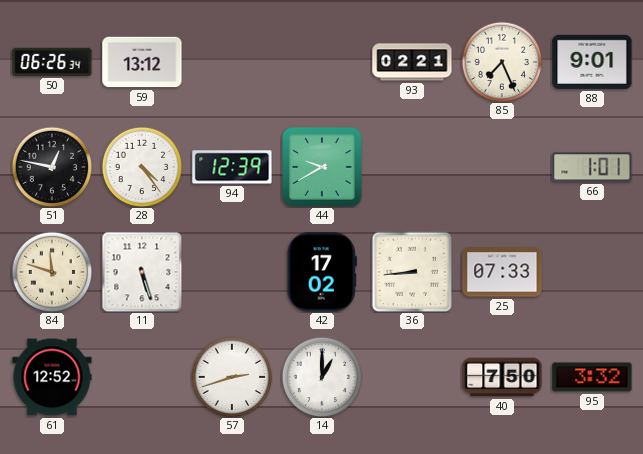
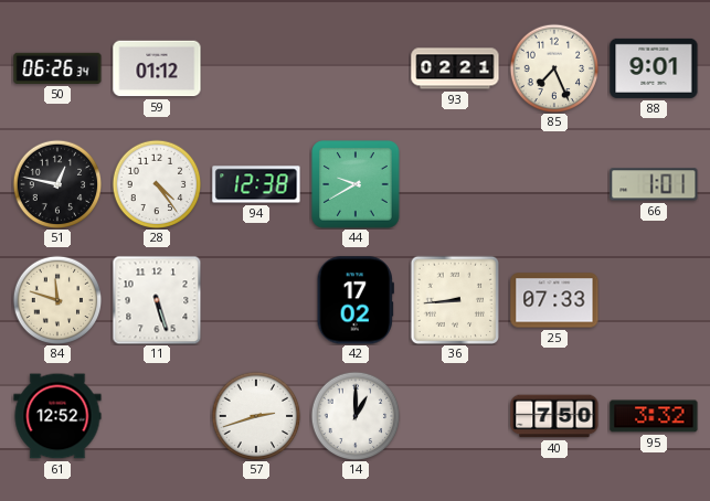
59: 13:12 -> 01:12 (157, 68)
94: 12:39 -> 12:38 (256, 184)
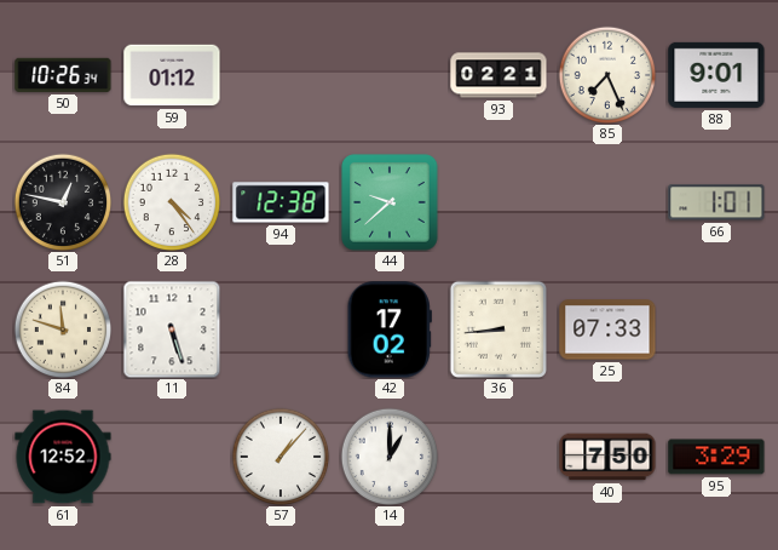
50: 06:26 -> 10:26 (63, 75)
44: 9:40 -> 9:38 (390, 202)
57: 2:42 -> 1:07 (281, 457)
95: 3:32 -> 3:29 (716, 457)
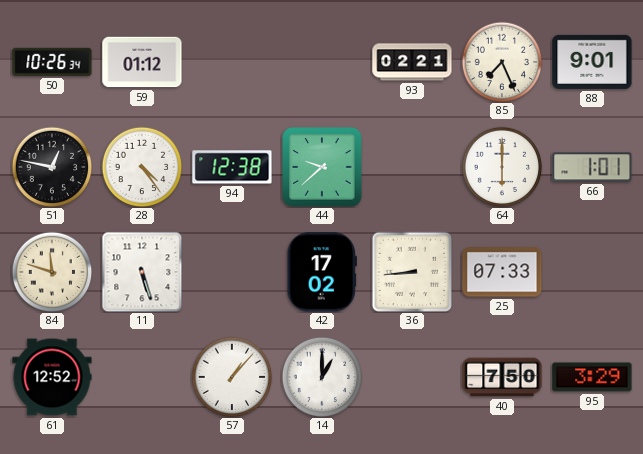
64: none -> 6:00 (502, 167)
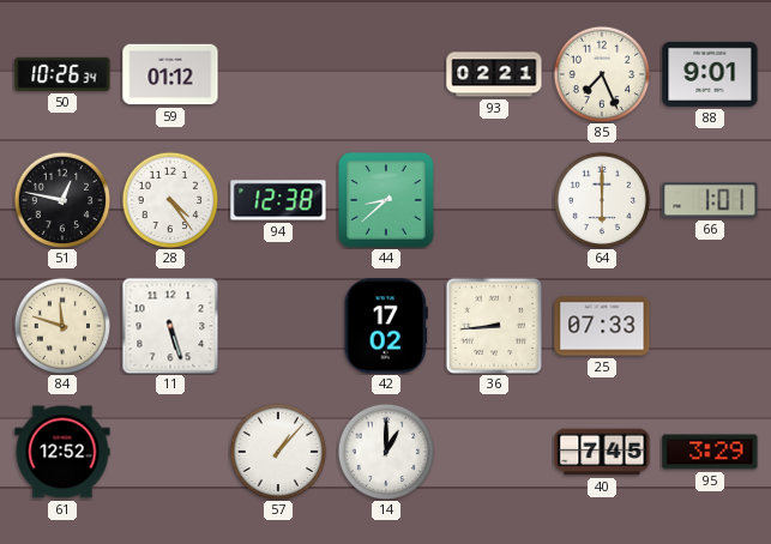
44: 9:38 -> 8:38 (386, 200)
40: 7:50 -> 7:45 (602, 452)
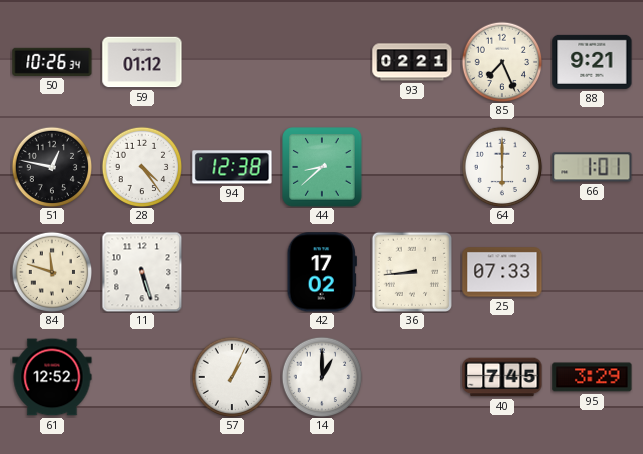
88: 9:01 -> 9:21 (592, 62)
57: 1:07 -> 1:04 (232, 377)
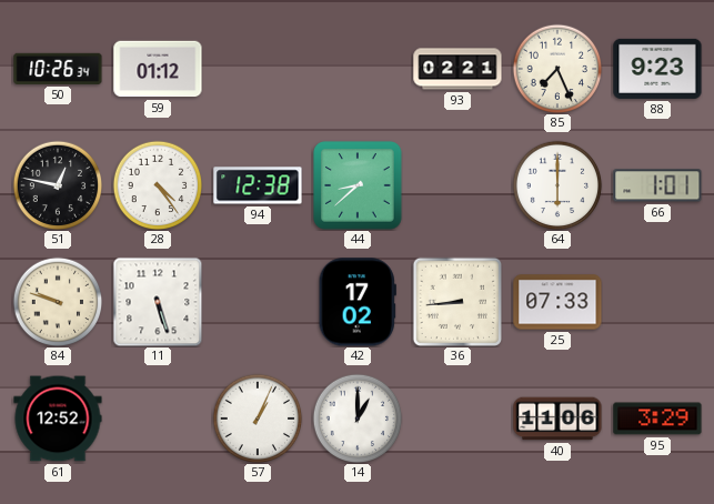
88: 9:21 -> 9:23 (657, 69)
84: 11:48 -> 9:48 (58, 302)
40: 7:45 -> 11:06 (557, 419)
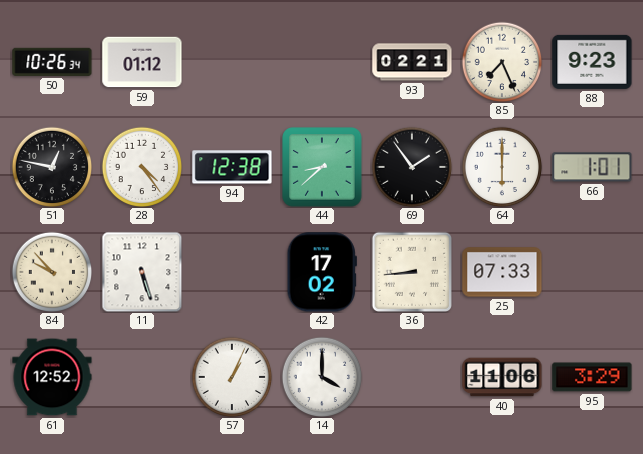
69: none -> 1:54 (412, 167)
84: 9:48 -> 9:53 (52, 272)
14: 1:00 -> 4:00 (322, 377)
